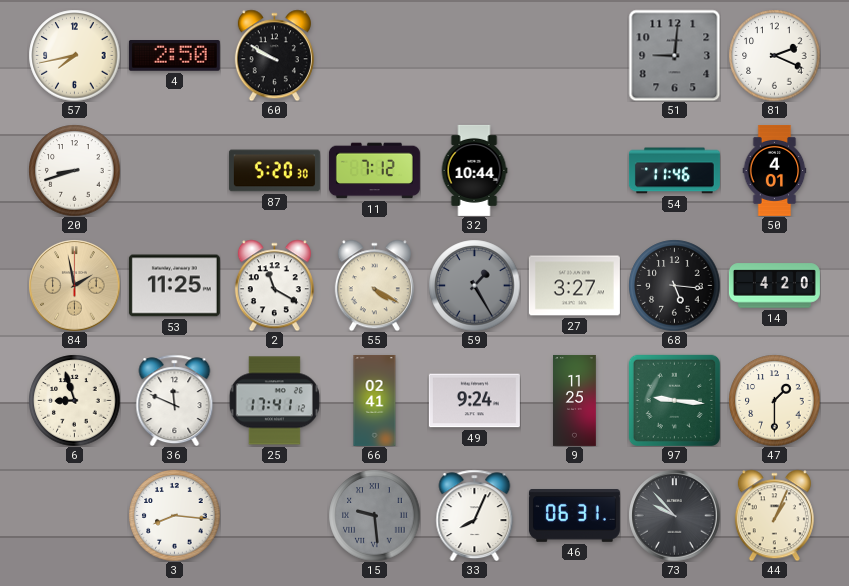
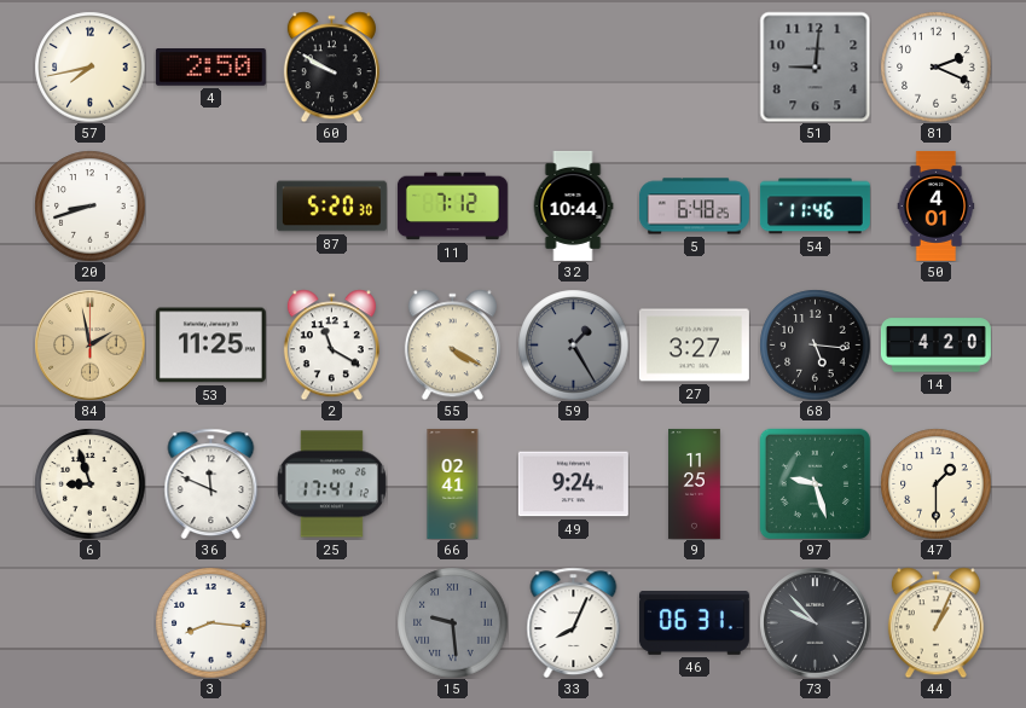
5: none -> 6:48 (694, 207)
97: 9:16 -> 9:27 (815, 483)
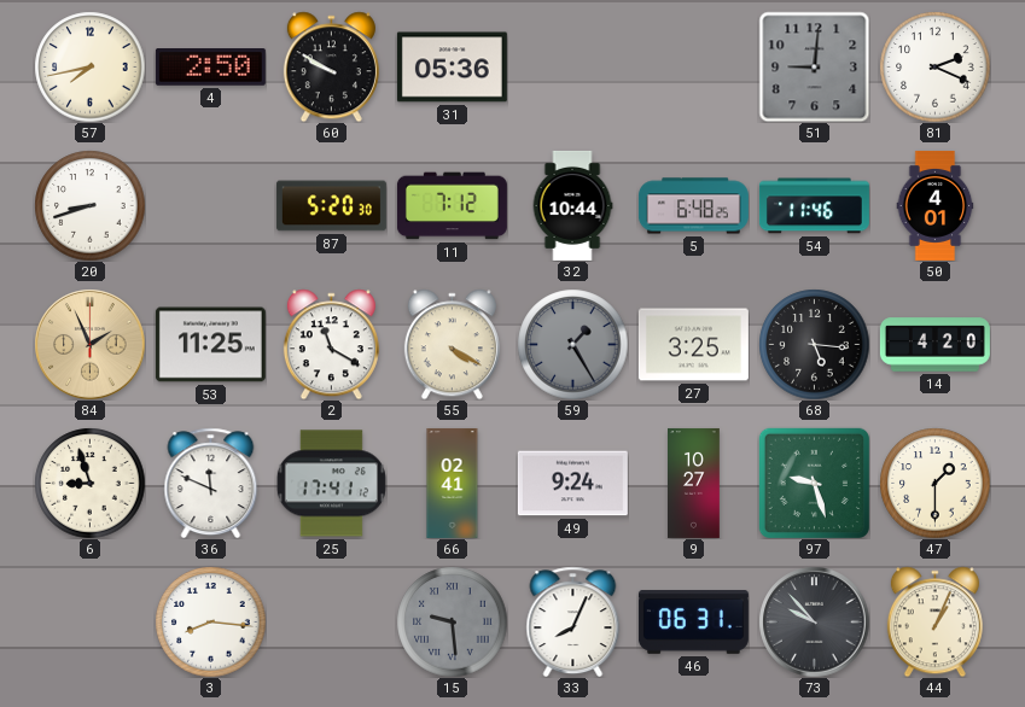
31: none -> 05:36 (452, 68)
84: 1:58 -> 1:56 (89, 344)
27: 3:27 -> 3:25 (693, 345)
9: 11:25 -> 10:27 (694, 483)
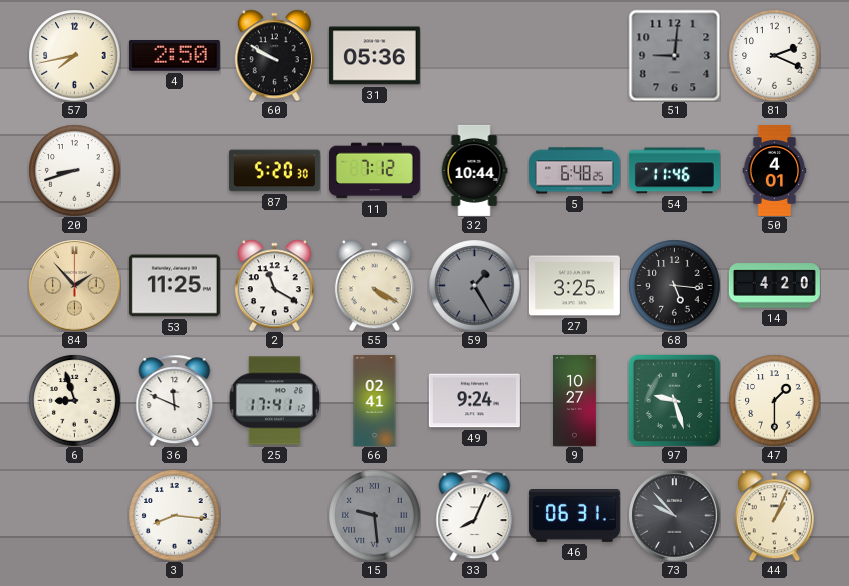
84: 1:56 -> 1:53 (74, 285)
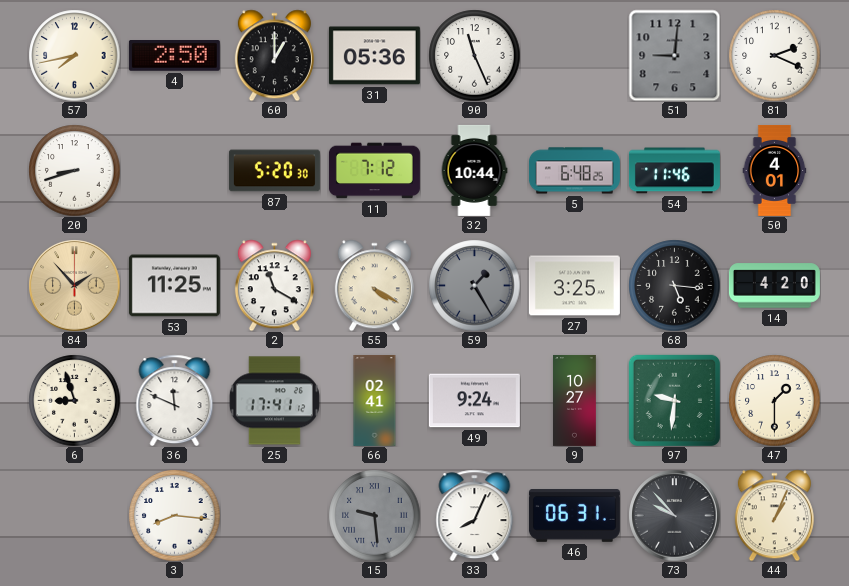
60: 9:50 -> 1:00 (274, 55)
90: none -> 11:26 (474, 55)
97: 9:27 -> 9:31 (674, 400)
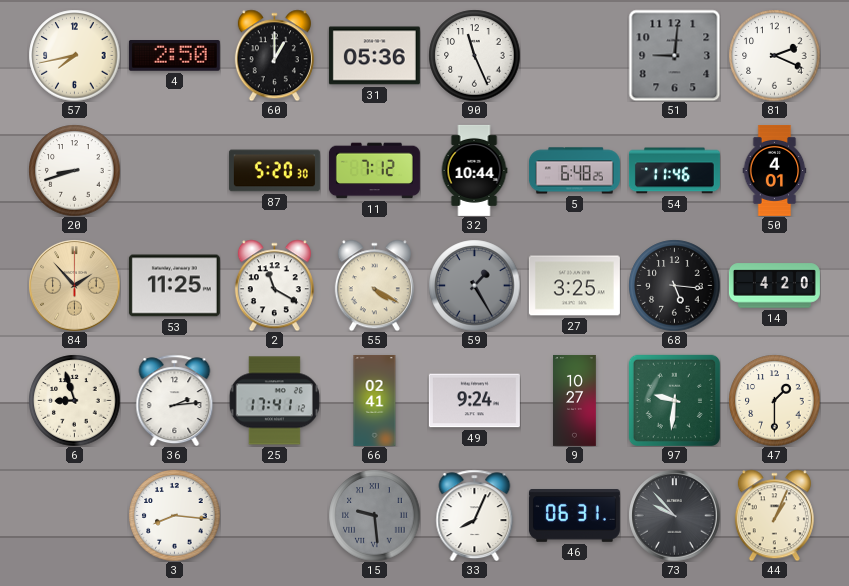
36: 11:49 -> 2:14 (175, 400)
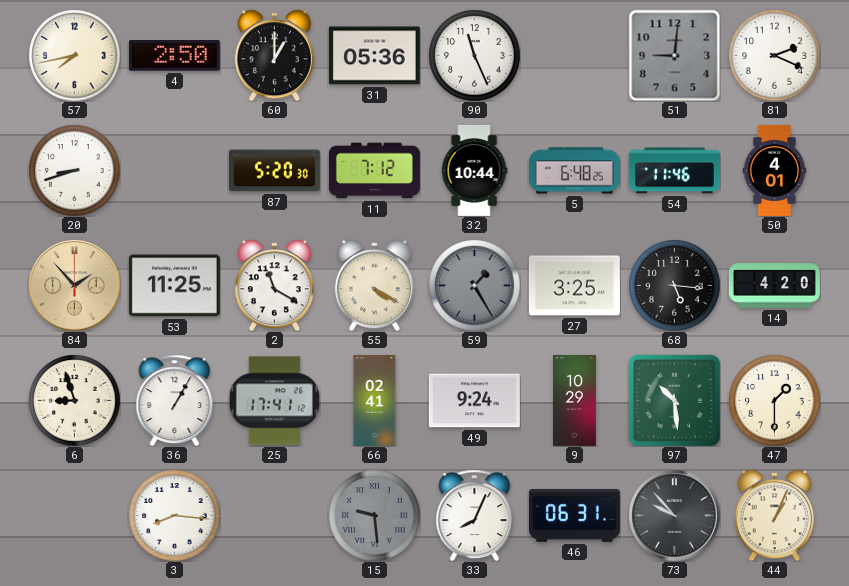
36: 2:14 -> 1:05 (175, 400)
9: 10:27 -> 10:29 (575, 400)
97: 9:31 -> 10:29 (674, 400)
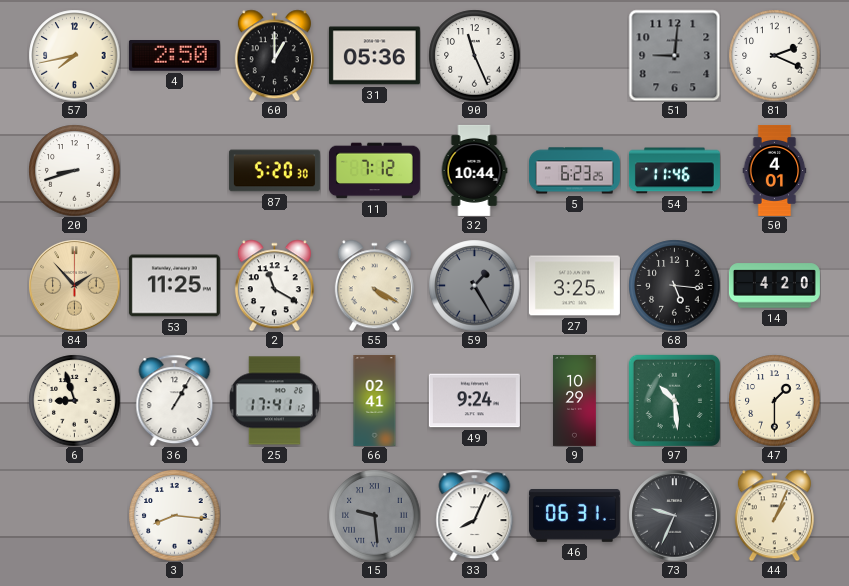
5: 6:48 -> 6:23 (574, 171)
73: 9:53 -> 9:34 (674, 515)
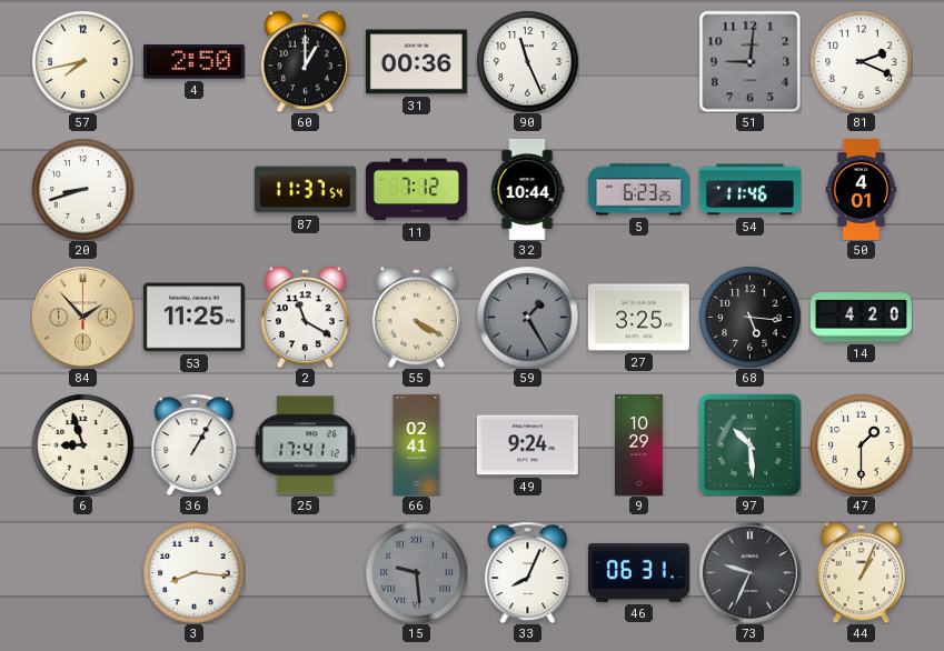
31: 05:36 -> 00:36 (416, 62)
87: 5:20 -> 11:37 (305, 190)
